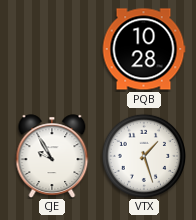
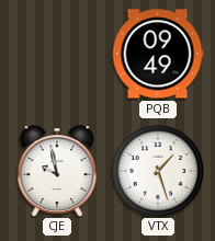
PQB: 10:28 -> 09:49 (158, 54)
CJE: 9:55 -> 9:58 (57, 171)
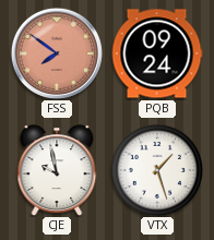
FSS: none -> 7:51 (57, 53)
PQB: 09:49 -> 09:24 (157, 53)
